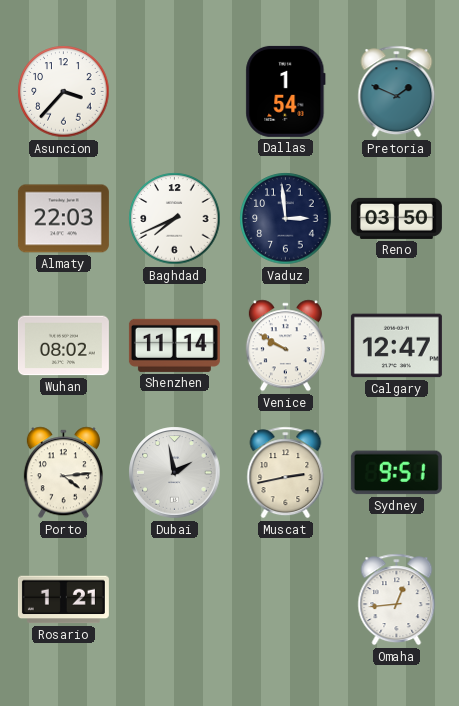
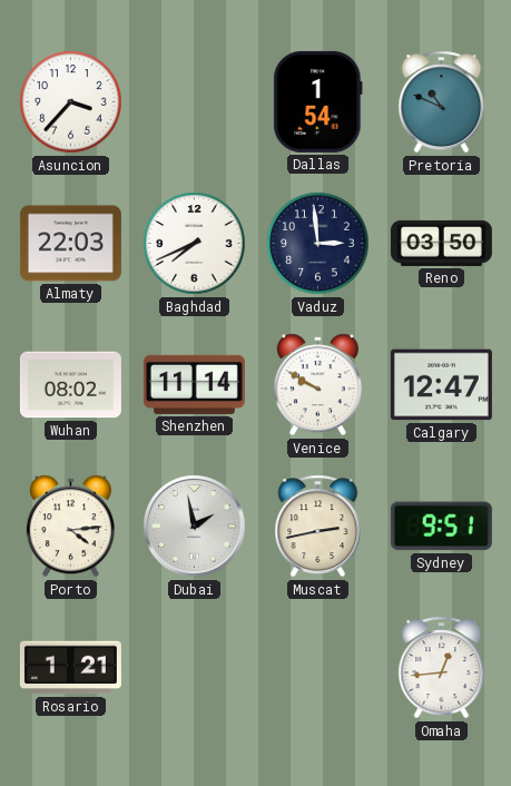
Pretoria: 1:49 -> 10:49 (442, 102)
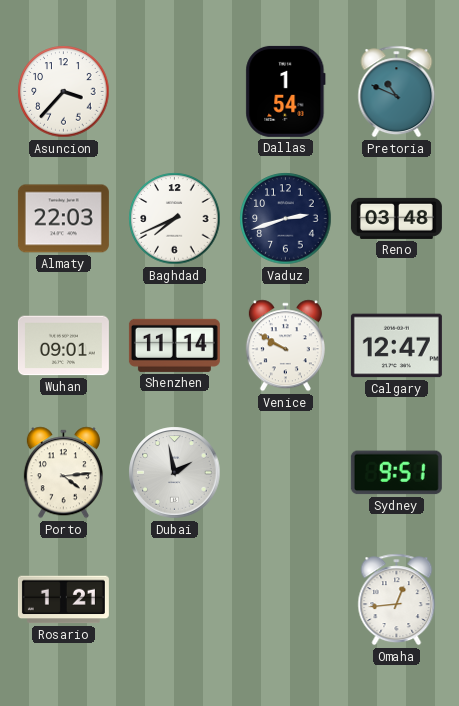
Vaduz: 2:59 -> 2:42 (286, 219)
Reno: 03:50 -> 03:48 (396, 218)
Wuhan: 08:02 -> 09:01 (63, 346)
Muscat: 2:43 -> none (318, 527)
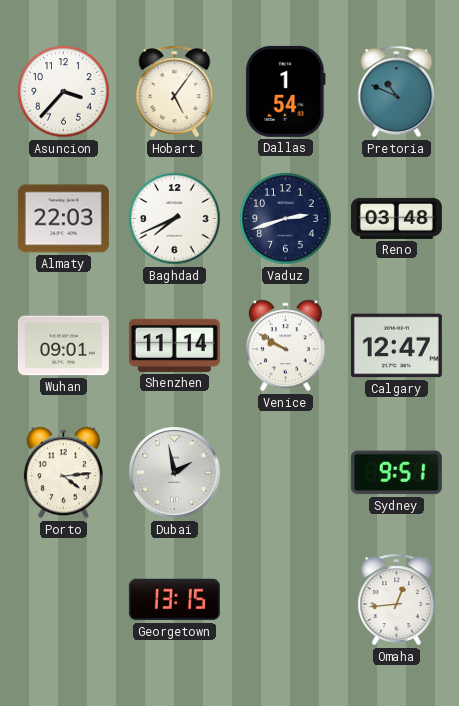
Hobart: none -> 5:06 (175, 92)
Rosario: 1:21 -> none (63, 600)
Georgetown: none -> 13:15 (174, 600)
